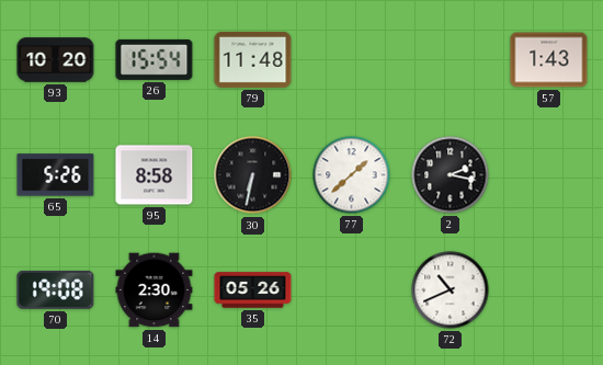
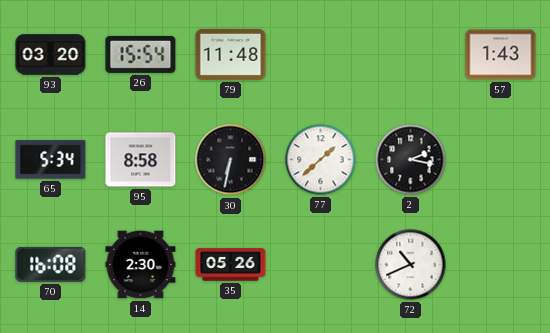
93: 10:20 -> 03:20 (51, 55)
65: 5:26 -> 5:34 (51, 160)
70: 19:08 -> 16:08 (51, 264)
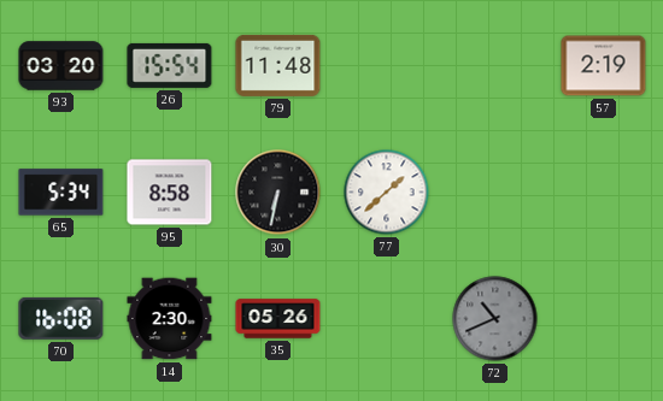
57: 1:43 -> 2:19 (604, 66)
2: 2:17 -> none (411, 160)
72 dial: white -> grey (495, 319)
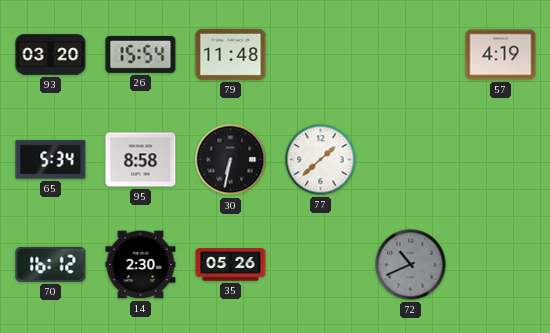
57: 2:19 -> 4:19 (501, 55)
70: 16:08 -> 16:12 (51, 264)
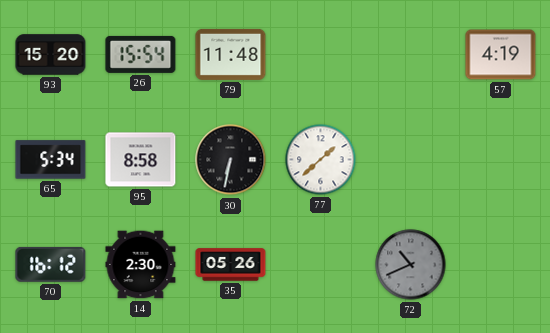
93: 03:20 -> 15:20 (51, 55)
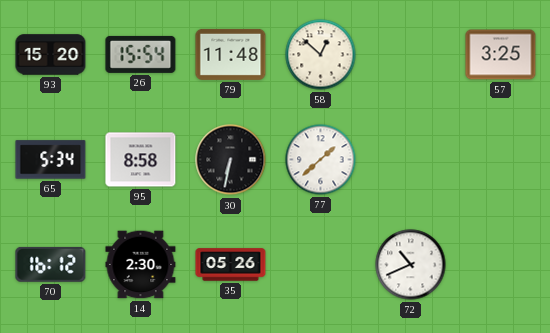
58: none -> 12:52 (321, 55)
57: 4:19 -> 3:25 (501, 55)
72 dial: grey -> white (411, 265)
